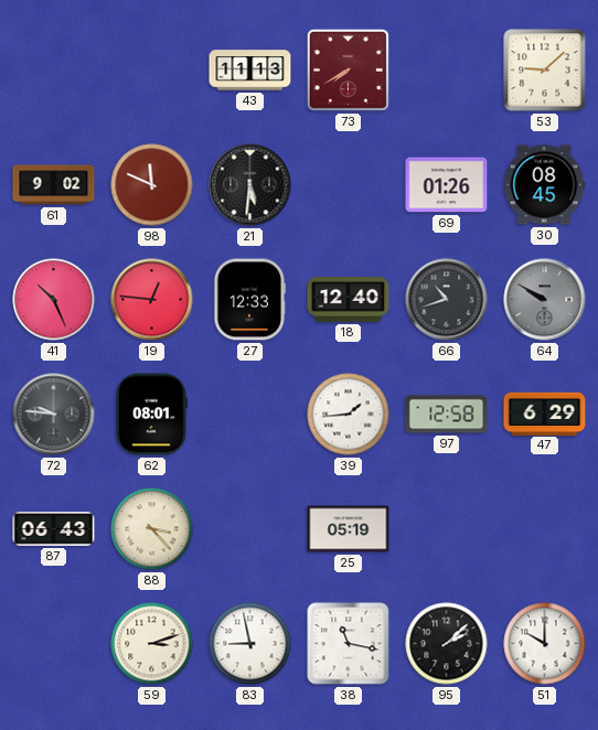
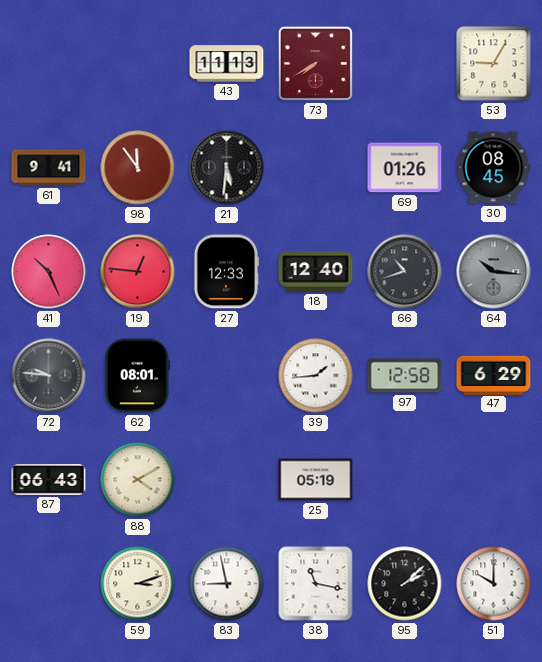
53: 9:08 -> 9:05 (494, 64)
61: 9:02 -> 9:41 (49, 168)
98: 11:49 -> 11:54 (138, 168)
64: 9:50 -> 10:16 (494, 272)
88: 3:23 -> 4:10 (138, 480)
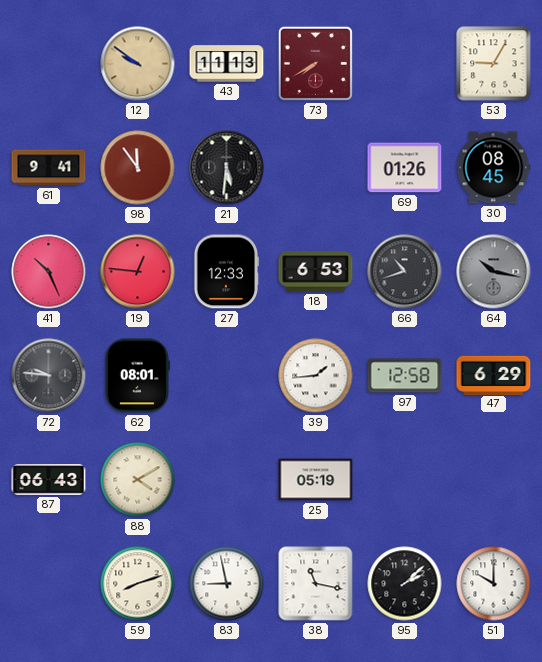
12: none -> 9:51 (138, 64)
18: 12:40 -> 6:53 (316, 272)
64: 10:16 -> 10:17 (494, 272)
59: 3:12 -> 8:12 (138, 584)
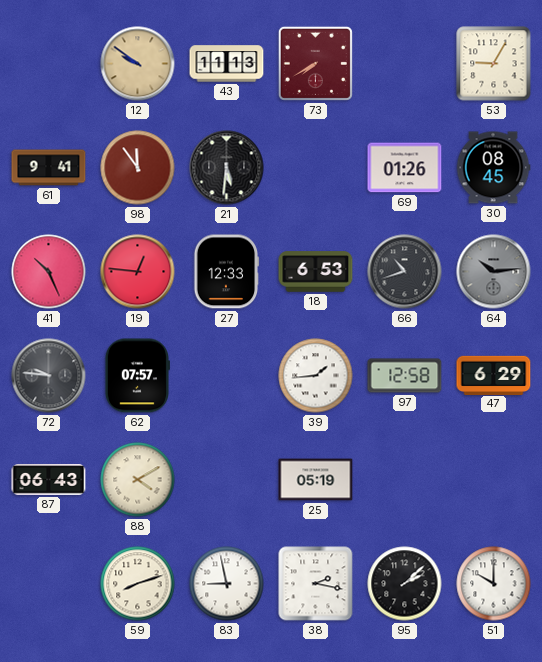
64: 10:17 -> 10:14 (494, 272)
62: 08:01 -> 07:57 (137, 376)
38: 11:17 -> 2:17 (316, 584)
